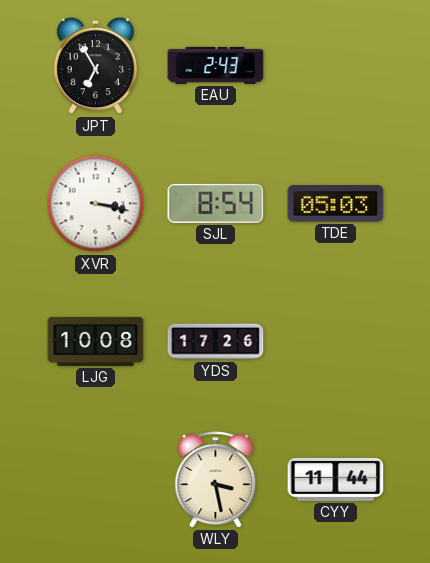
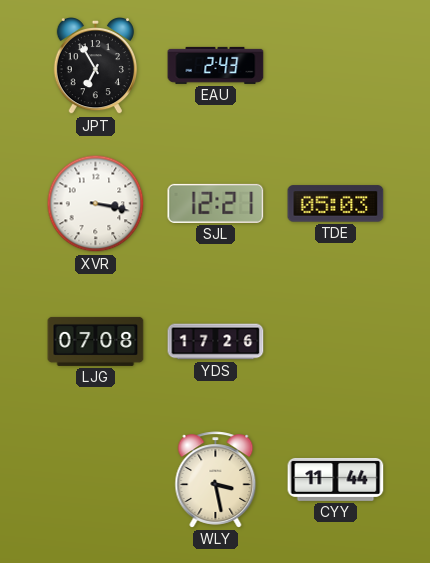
SJL: 8:54 -> 12:21 (216, 203)
LJG: 10:08 -> 07:08 (96, 341)
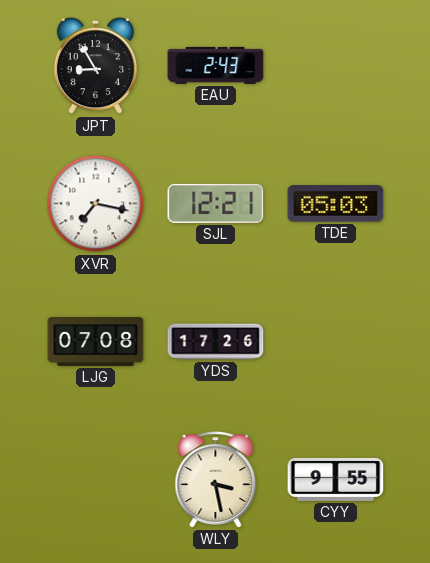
JPT: 6:55 -> 8:55 (95, 67)
XVR: 3:17 -> 7:17 (96, 204)
CYY: 11:44 -> 9:55 (336, 479)
